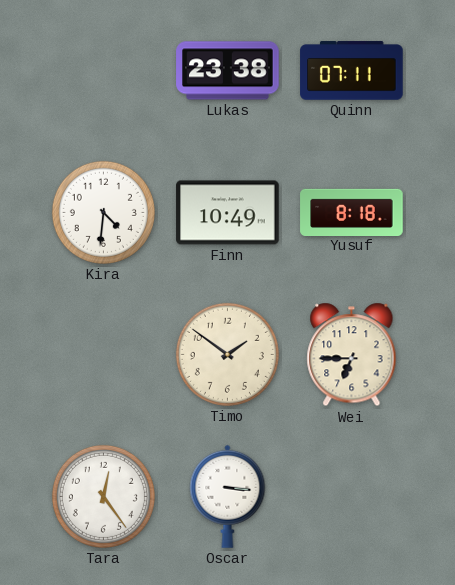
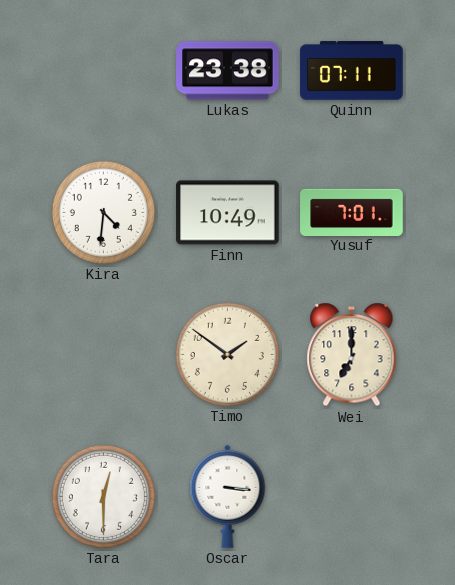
Yusuf: 8:18 -> 7:01 (352, 212)
Wei: 6:45 -> 7:00 (352, 355)
Tara: 12:24 -> 12:30 (103, 496)
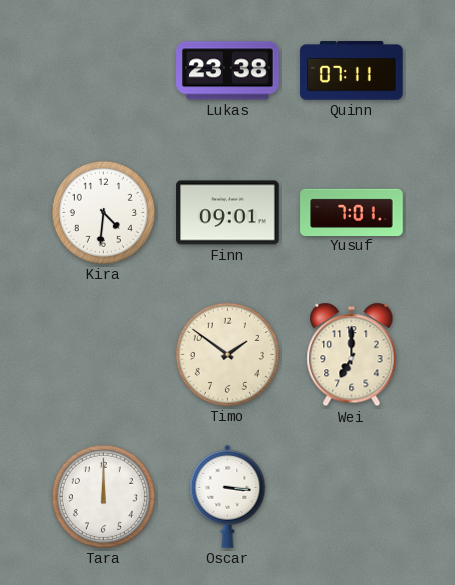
Finn: 10:49 -> 09:01 (228, 213)
Tara: 12:30 -> 12:00 (103, 496)
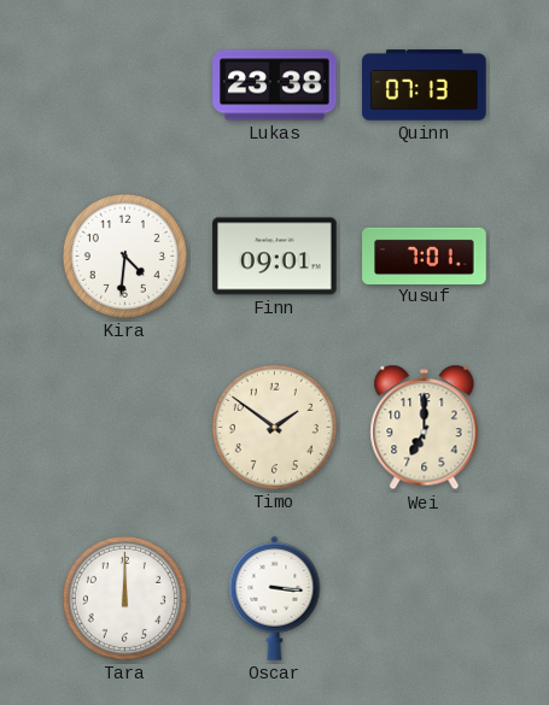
Quinn: 07:11 -> 07:13 (425, 86)
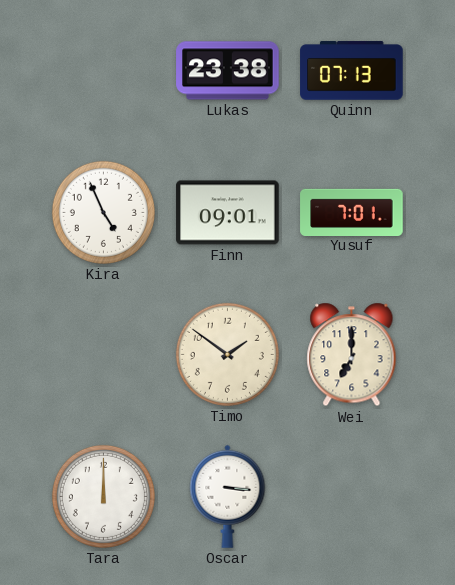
Kira: 4:31 -> 4:56 (103, 212)
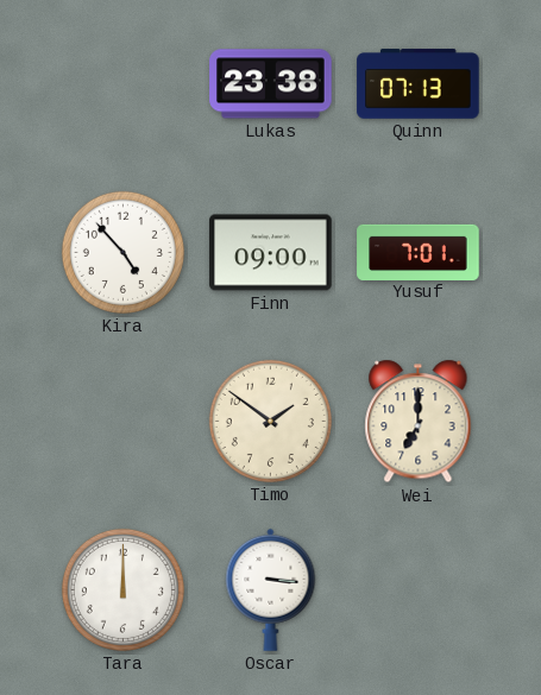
Kira: 4:56 -> 4:53 (122, 252)
Finn: 09:01 -> 09:00 (271, 253)
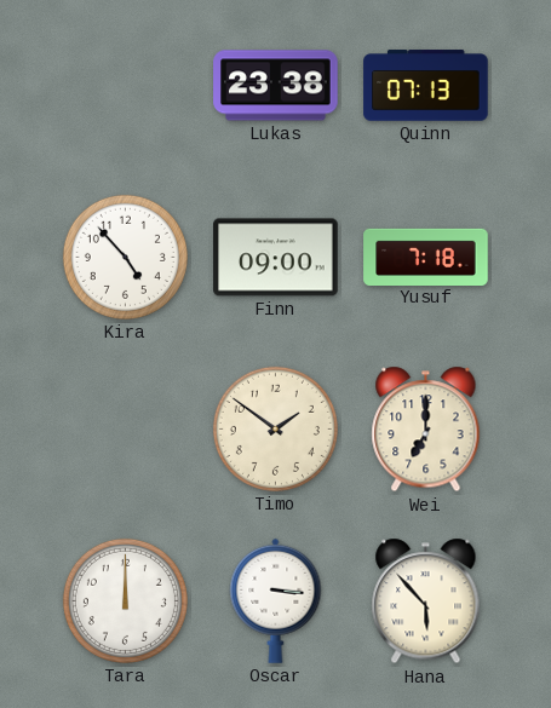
Yusuf: 7:01 -> 7:18 (426, 257)
Hana: none -> 5:53 (426, 601)
